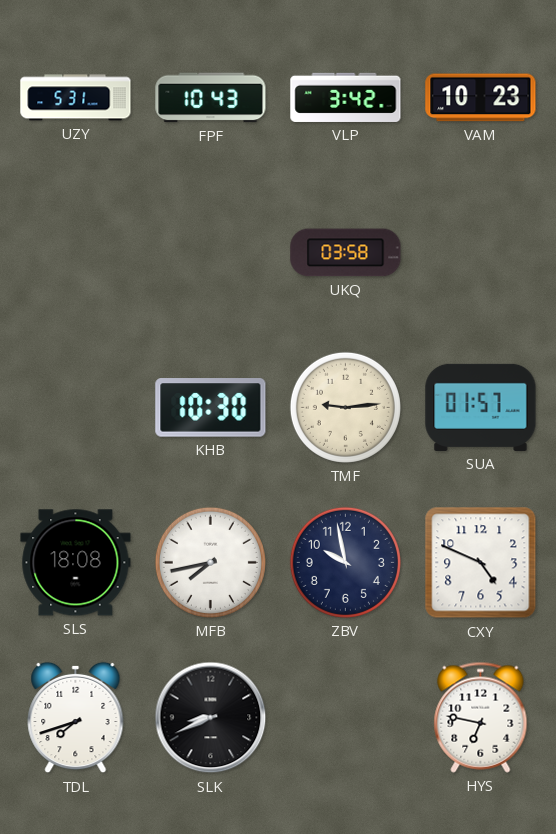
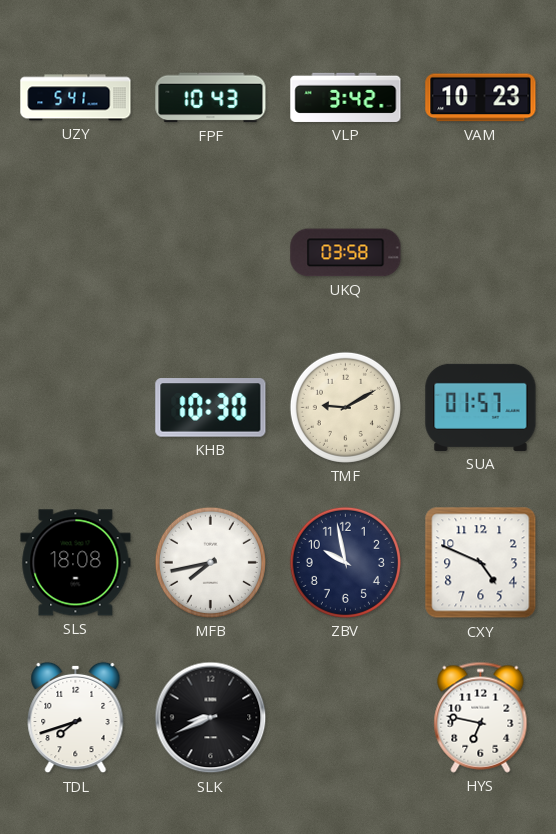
UZY: 5:31 -> 5:41 (76, 98)
TMF: 9:14 -> 9:10 (345, 407)
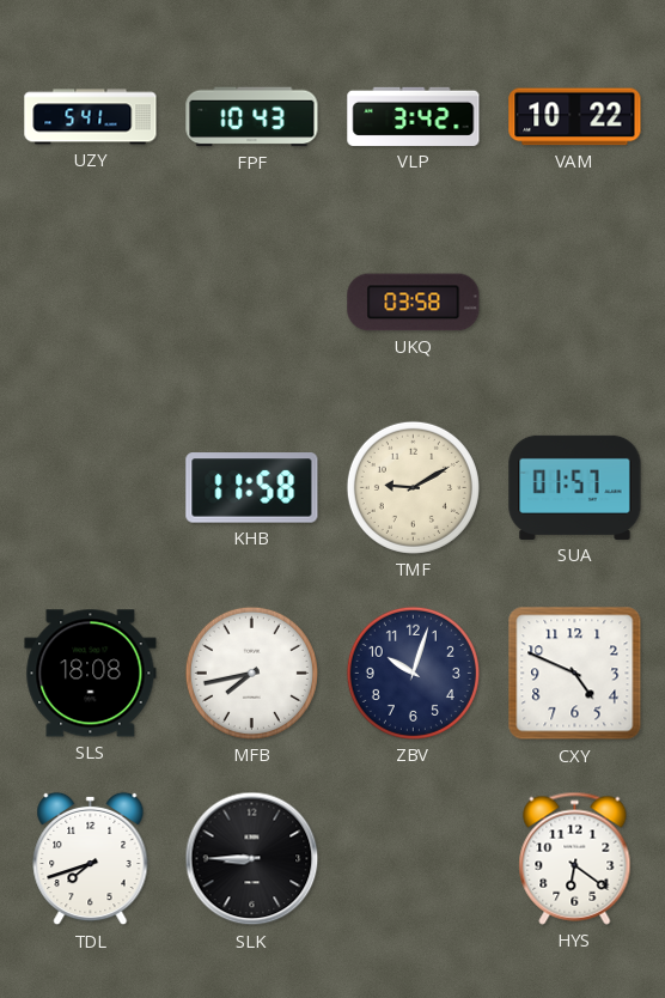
VAM: 10:23 -> 10:22 (575, 117)
KHB: 10:30 -> 11:58 (252, 488)
ZBV: 9:58 -> 10:03 (413, 673)
SLK: 8:41 -> 8:45 (252, 859)
HYS: 6:47 -> 6:21 (575, 858)
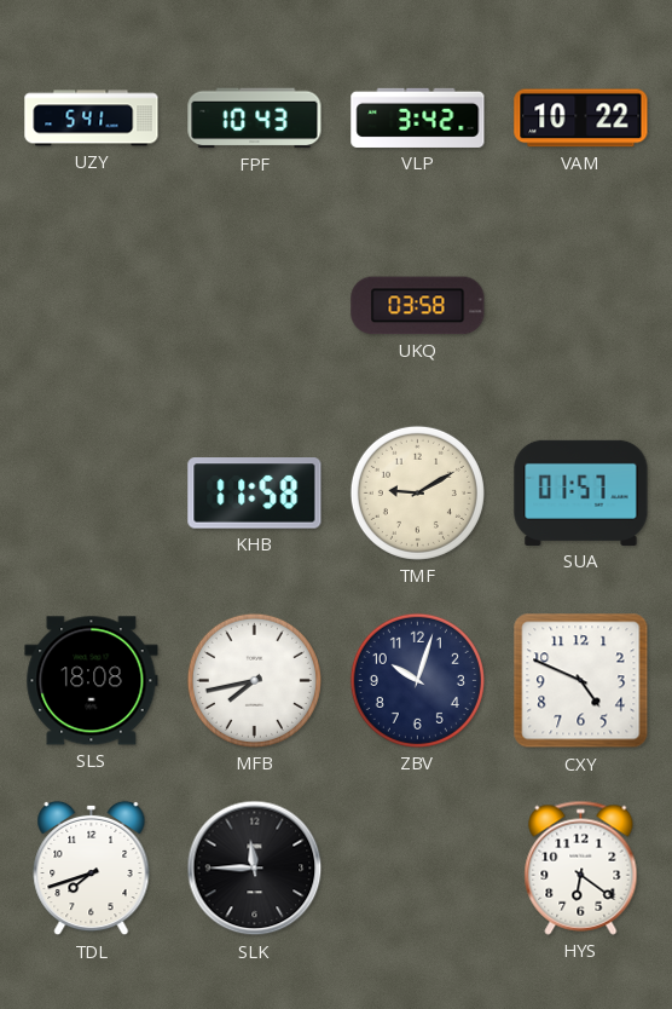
SLK: 8:45 -> 11:45 (255, 869)
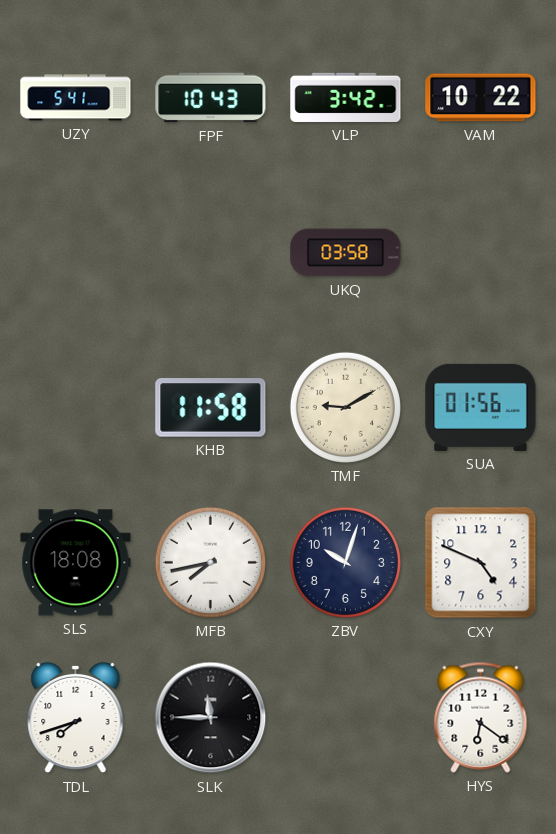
SUA: 01:57 -> 01:56 (481, 407)
